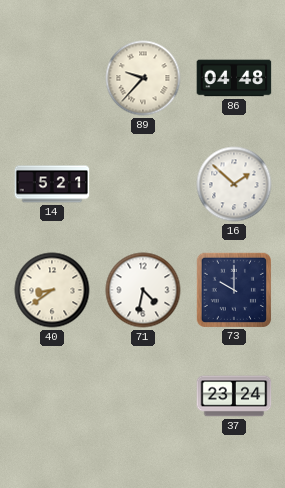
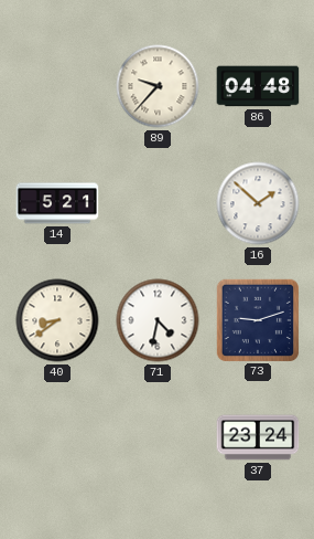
73: 10:00 -> 9:12 (257, 319)
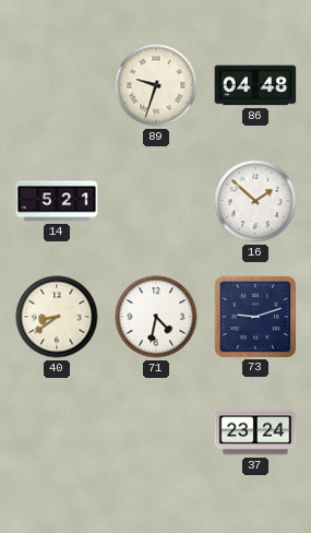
89: 9:37 -> 9:33 (156, 85)
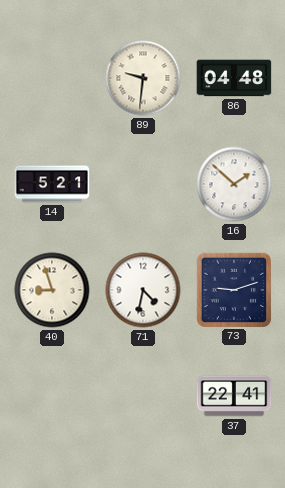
89: 9:33 -> 9:31 (143, 78)
40: 8:39 -> 8:57 (52, 290)
37: 23:24 -> 22:41 (234, 396)
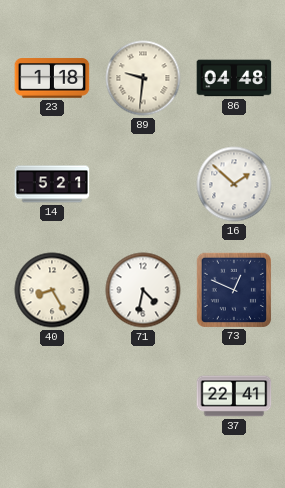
23: none -> 1:18 (52, 78)
40: 8:57 -> 8:25 (52, 290)
73: 9:12 -> 12:49 (233, 289)
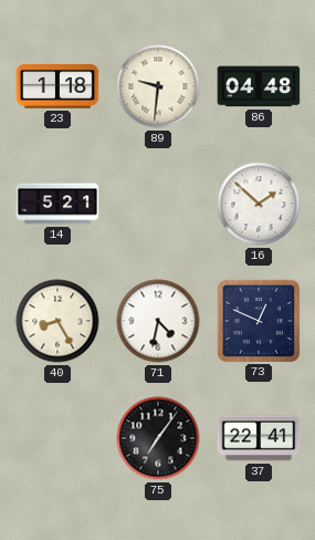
75: none -> 7:06 (158, 438)
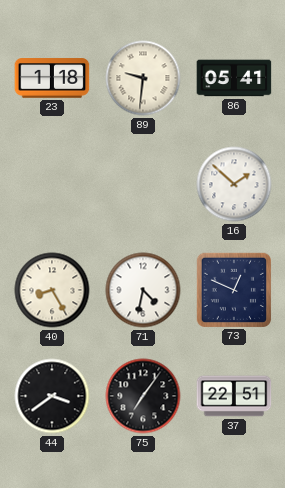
86: 04:48 -> 05:41 (234, 78)
14: 5:21 -> none (57, 204)
44: none -> 3:39 (52, 396)
37: 22:41 -> 22:51 (234, 396)
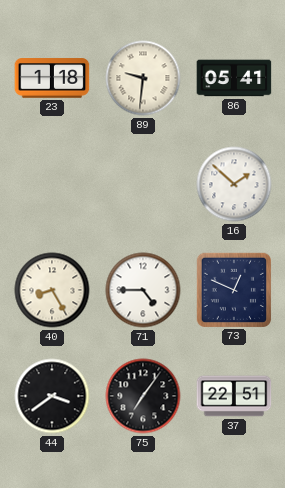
71: 4:32 -> 4:45 (143, 290)
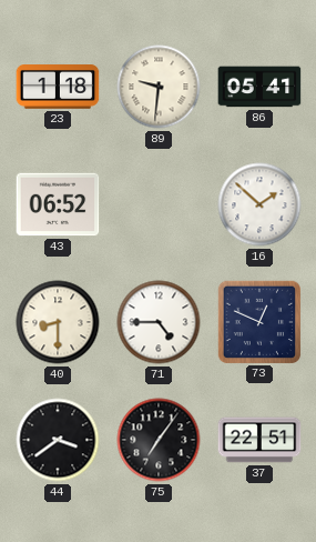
43: none -> 06:52 (58, 204)
40: 8:25 -> 8:30 (58, 322)
